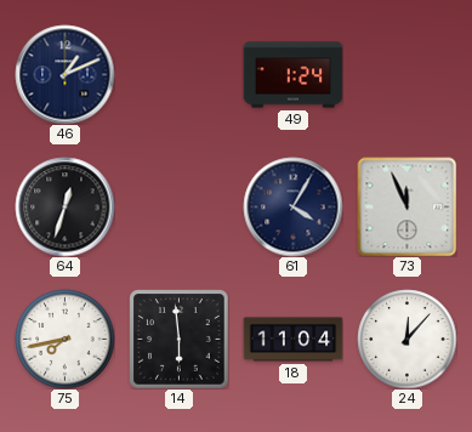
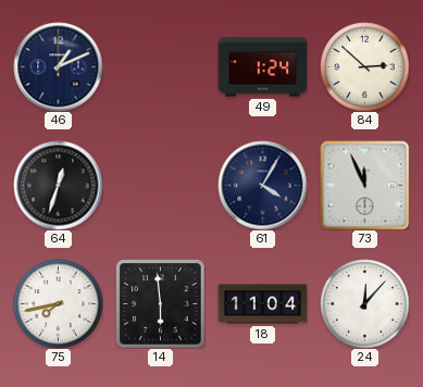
84: none -> 2:52 (364, 66)
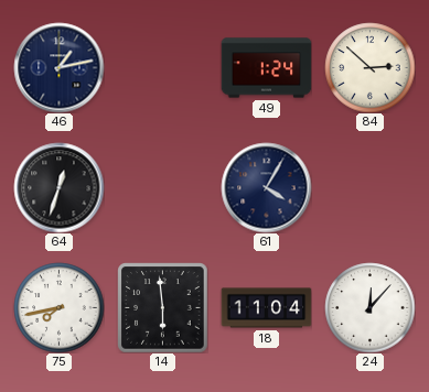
46: 1:11 -> 1:13 (58, 67)
73: 11:56 -> none (364, 185)
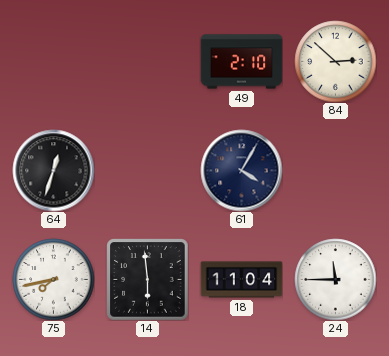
46: 1:13 -> none (58, 67)
49: 1:24 -> 2:10 (241, 62)
24: 12:07 -> 11:45 (335, 279)
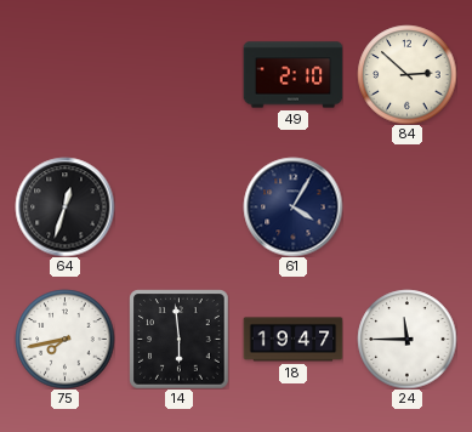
18: 11:04 -> 19:47 (292, 340)
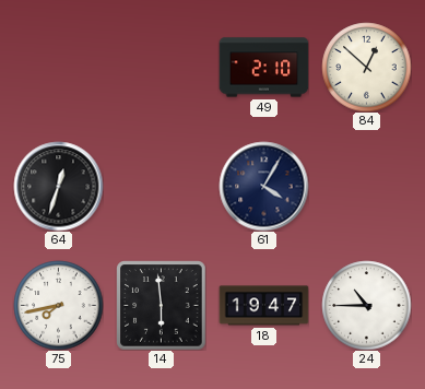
84: 2:52 -> 12:52 (366, 67)
24: 11:45 -> 10:45 (366, 305)
